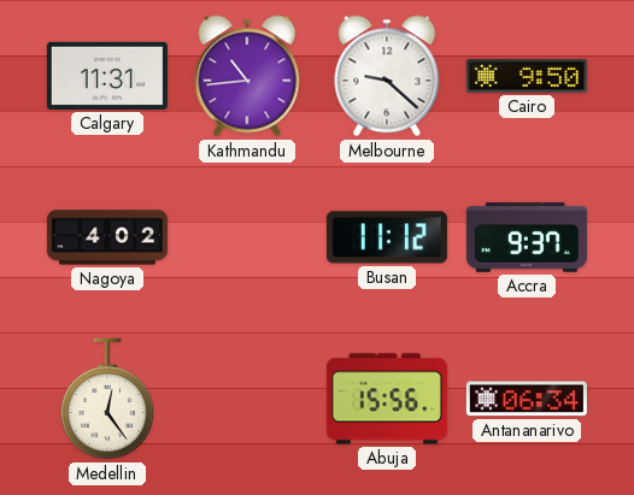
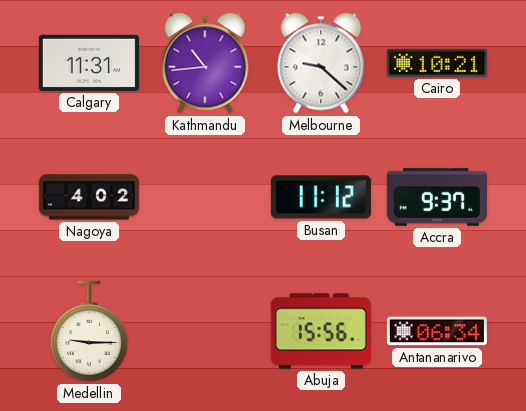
Cairo: 9:50 -> 10:21 (437, 63)
Medellin: 12:24 -> 9:15 (88, 331)
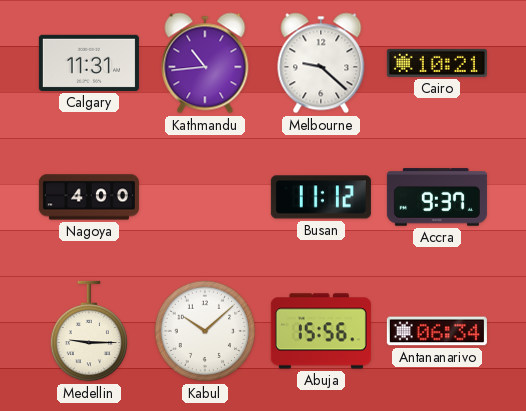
Nagoya: 4:02 -> 4:00 (89, 197)
Kabul: none -> 10:08 (205, 331)
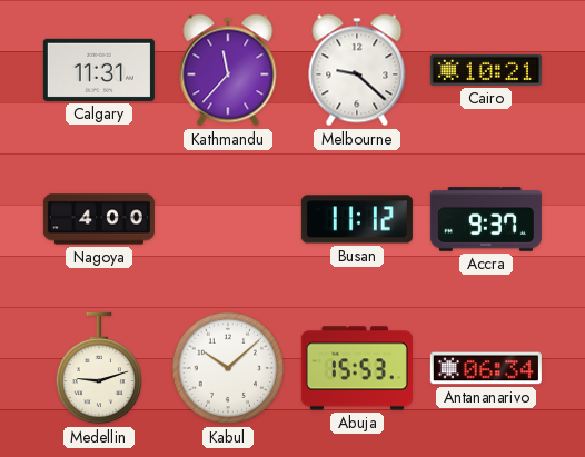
Kathmandu: 10:44 -> 11:37 (228, 70)
Medellin: 9:15 -> 9:12 (98, 368)
Abuja: 15:56 -> 15:53 (357, 368)
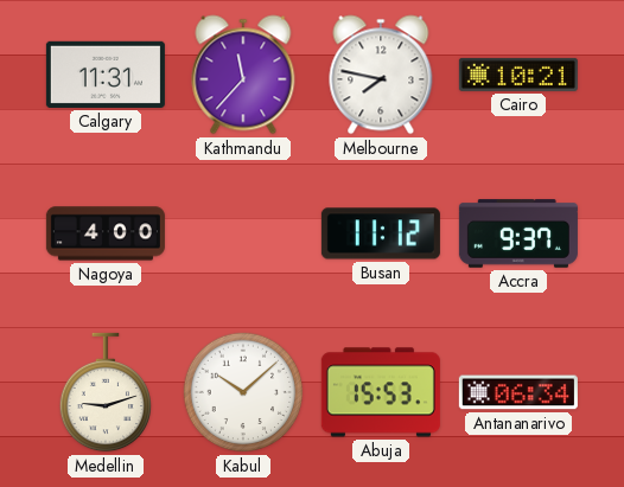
Melbourne: 9:22 -> 7:47 (381, 75)
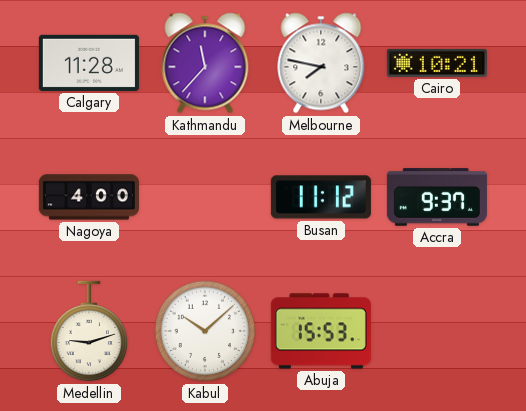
Calgary: 11:31 -> 11:28 (89, 63)
Antananarivo: 06:34 -> none (518, 392)
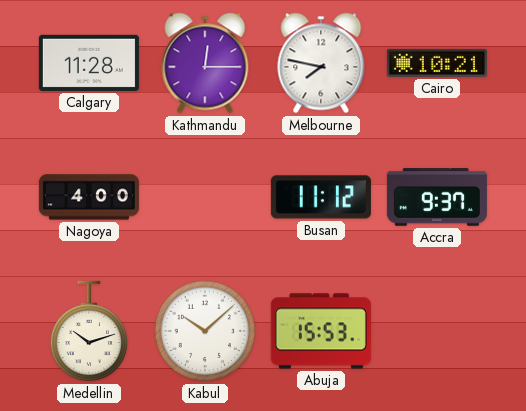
Kathmandu: 11:37 -> 12:15 (205, 63)
Medellin: 9:12 -> 10:12 (88, 331)
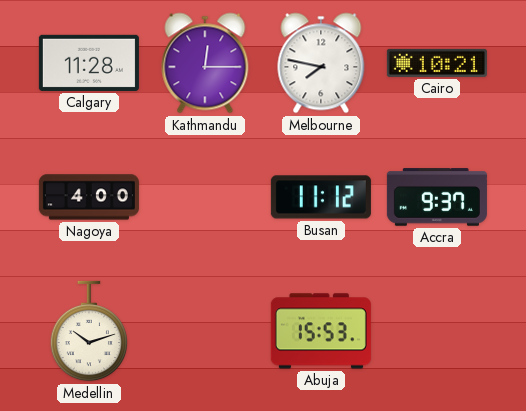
Kabul: 10:08 -> none (205, 331)
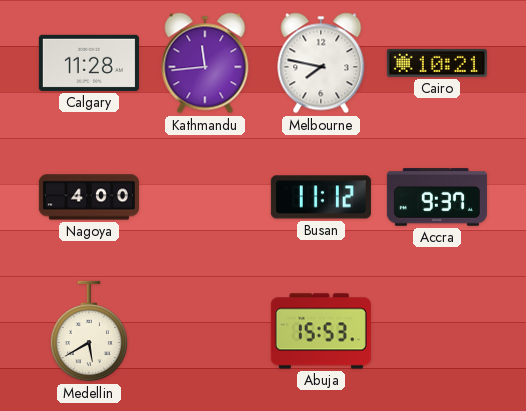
Kathmandu: 12:15 -> 11:44 (205, 63)
Medellin: 10:12 -> 5:40 (88, 331)
